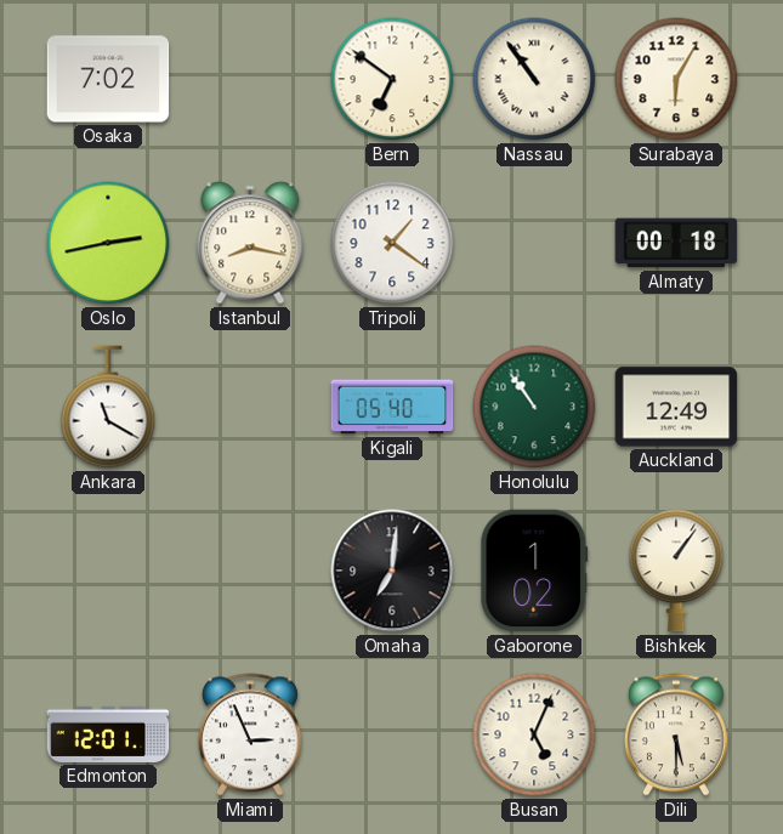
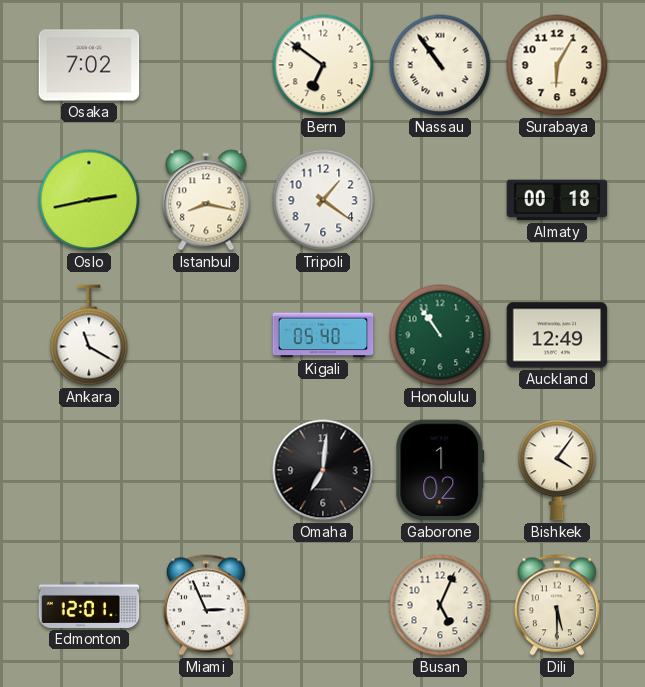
Bishkek: 1:06 -> 4:06 (557, 470)
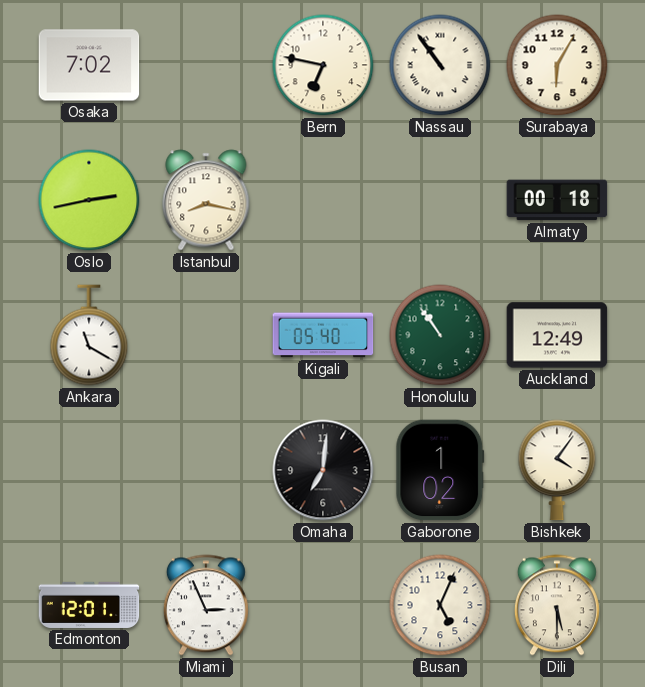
Bern: 6:51 -> 6:47 (323, 65)
Tripoli: 1:21 -> none (323, 200)
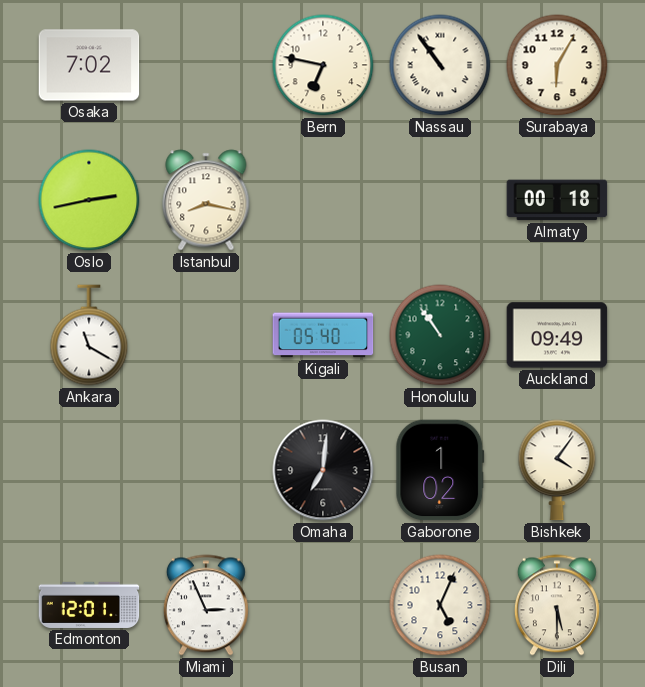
Auckland: 12:49 -> 09:49 (557, 335)
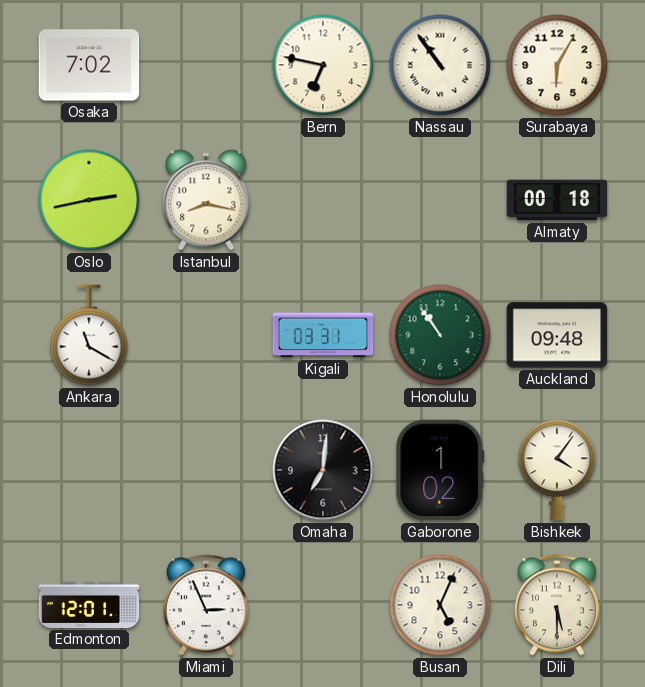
Kigali: 05:40 -> 03:31 (323, 335)
Auckland: 09:49 -> 09:48 (557, 335)
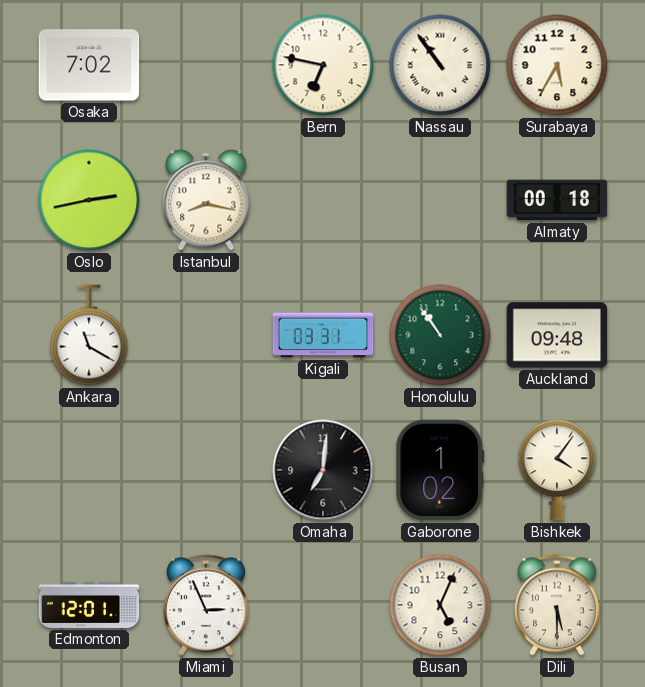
Surabaya: 6:05 -> 5:35 (557, 65)
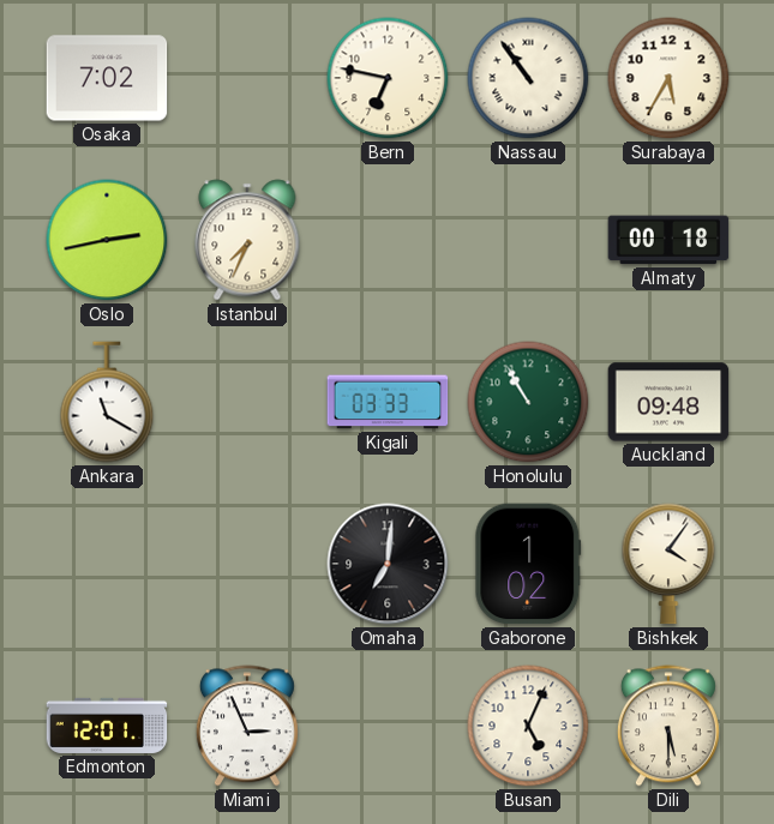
Istanbul: 8:17 -> 7:34 (247, 240)
Kigali: 03:31 -> 03:33 (388, 402)
Honolulu: 10:54 -> 10:55 (528, 402)
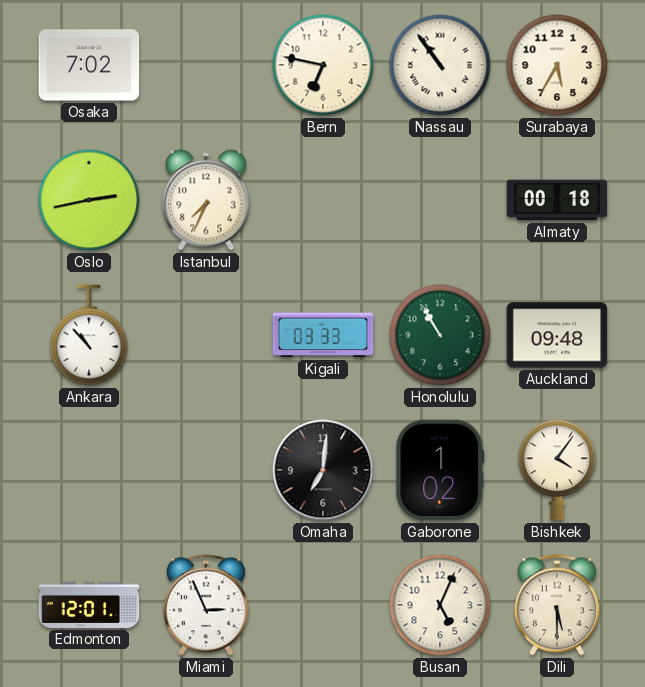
Ankara: 11:20 -> 10:53 (89, 335)
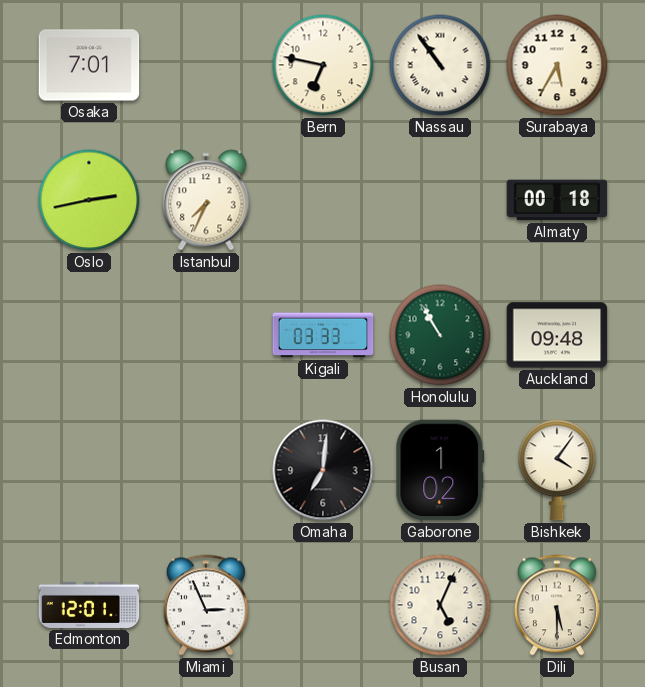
Osaka: 7:02 -> 7:01 (89, 65)
Ankara: 10:53 -> none (89, 335)
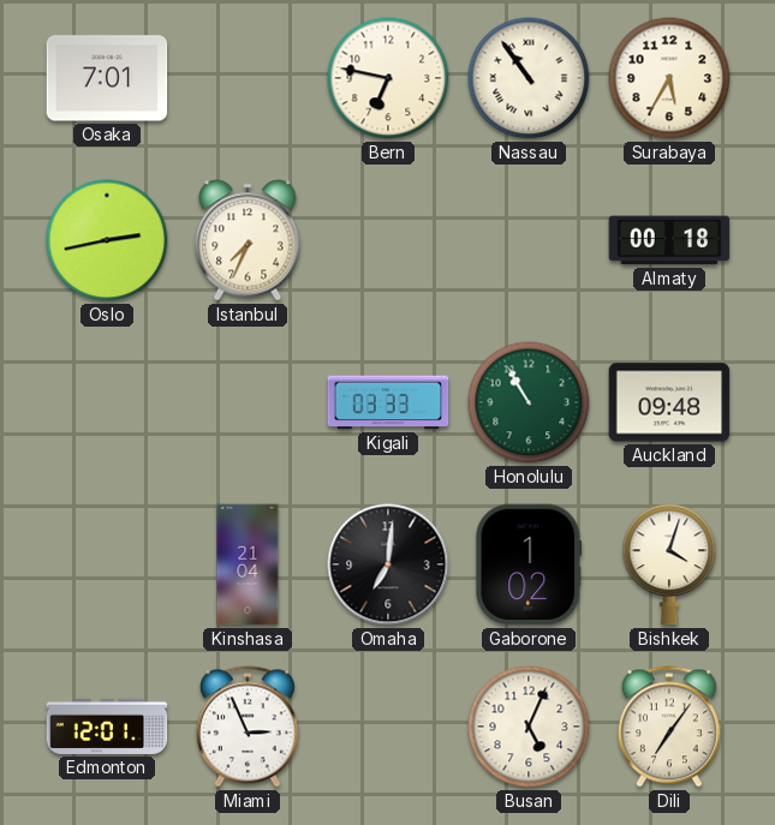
Kinshasa: none -> 21:04 (248, 564)
Bishkek: 4:06 -> 4:03 (669, 564)
Dili: 5:30 -> 7:06 (669, 727)
